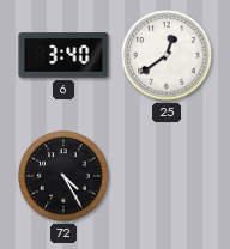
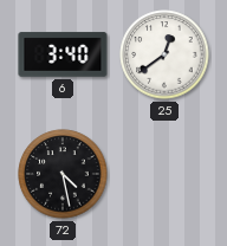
72: 4:25 -> 4:28 (63, 174)
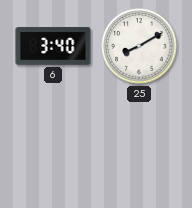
25: 12:39 -> 8:10 (139, 46)
72: 4:28 -> none (63, 174)
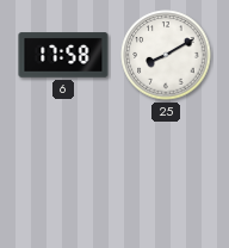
6: 3:40 -> 17:58 (63, 55)
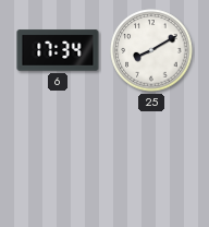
6: 17:58 -> 17:34 (58, 50)
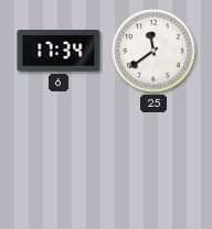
25: 8:10 -> 11:39 (153, 51)
